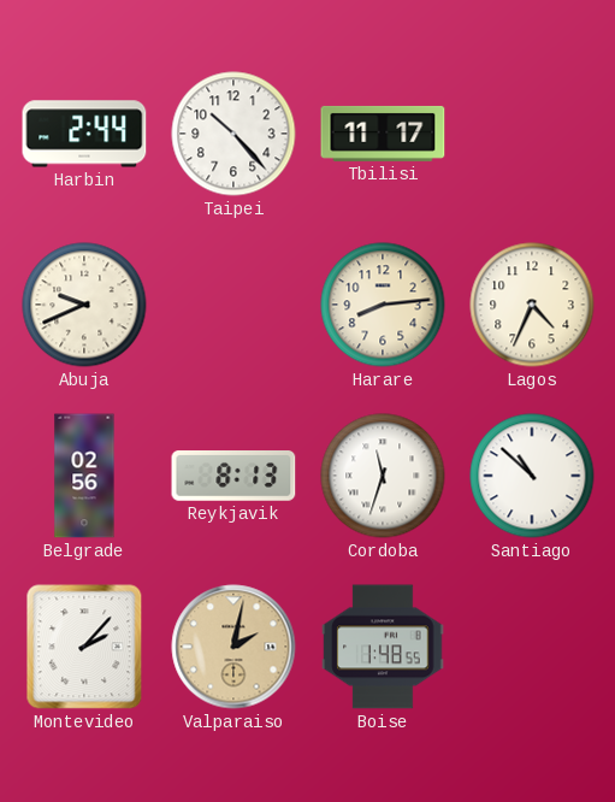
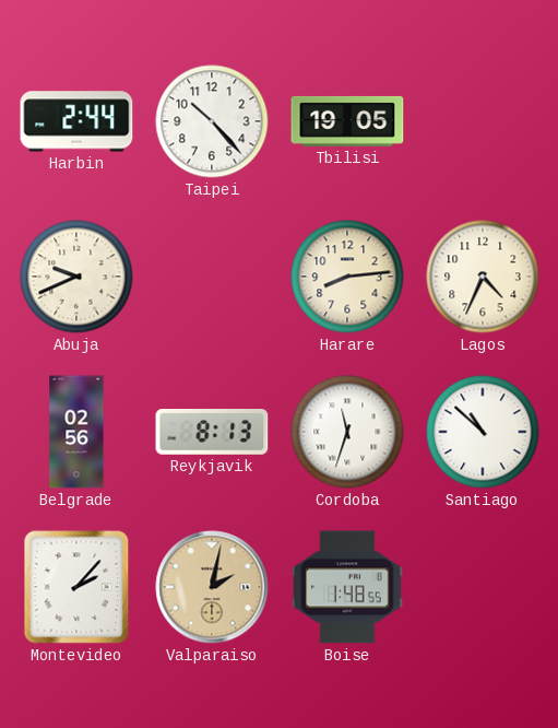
Tbilisi: 11:17 -> 19:05 (347, 121)
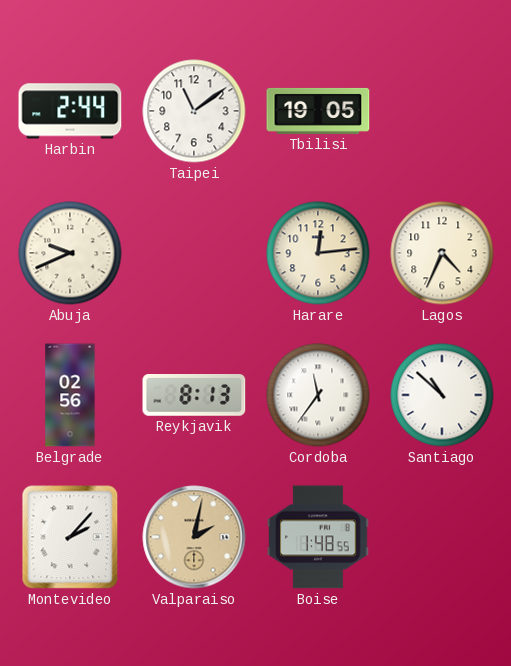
Taipei: 10:23 -> 11:09 (194, 111)
Harare: 8:14 -> 12:14 (318, 253)
Cordoba: 11:33 -> 11:36 (318, 395)
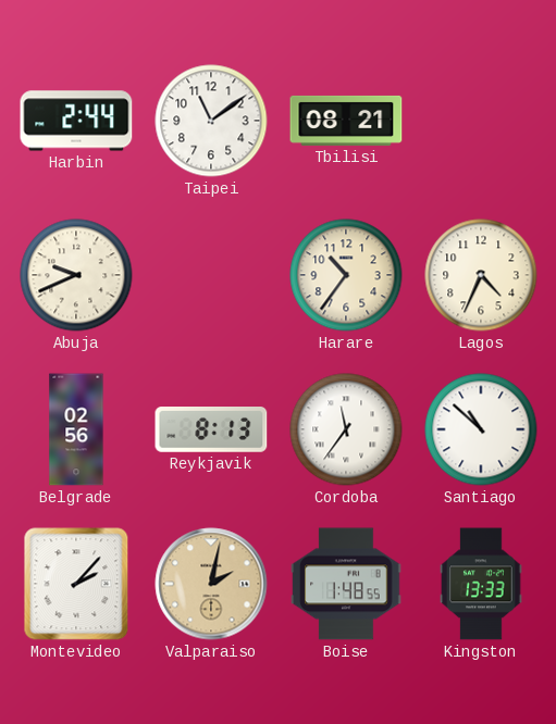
Tbilisi: 19:05 -> 08:21 (346, 121)
Harare: 12:14 -> 10:36 (346, 275)
Kingston: none -> 13:33 (481, 584)
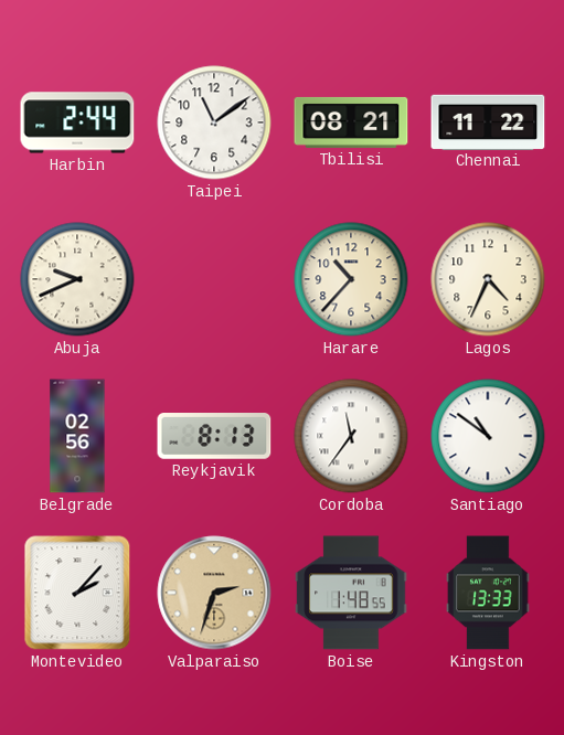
Chennai: none -> 11:22 (488, 121)
Harare: 10:36 -> 10:37 (351, 279)
Santiago: 10:52 -> 10:51 (488, 436)
Valparaiso: 2:02 -> 2:33 (214, 593)
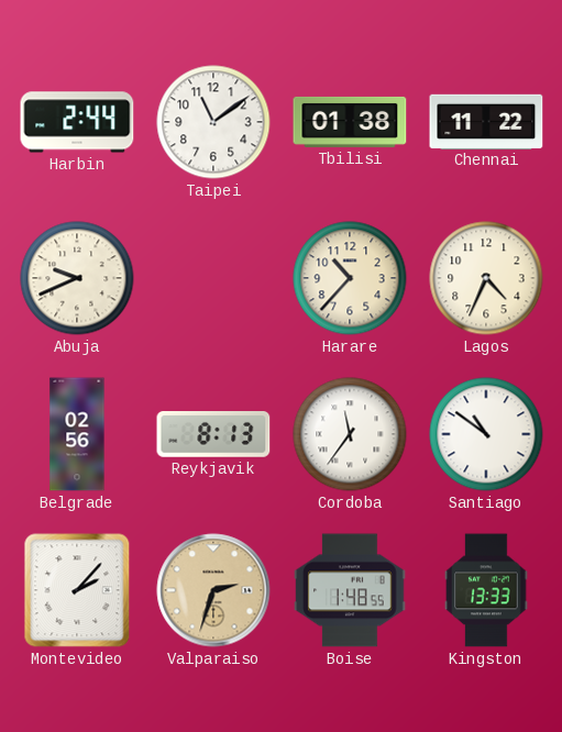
Tbilisi: 08:21 -> 01:38 (350, 122)
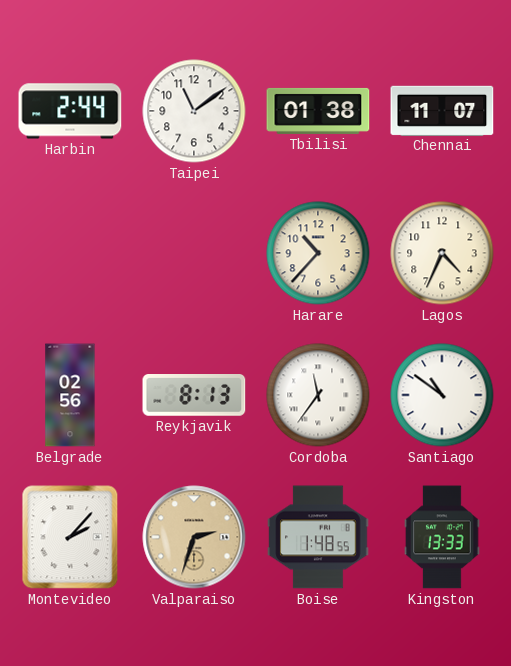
Chennai: 11:22 -> 11:07 (442, 110)
Abuja: 9:41 -> none (77, 278)
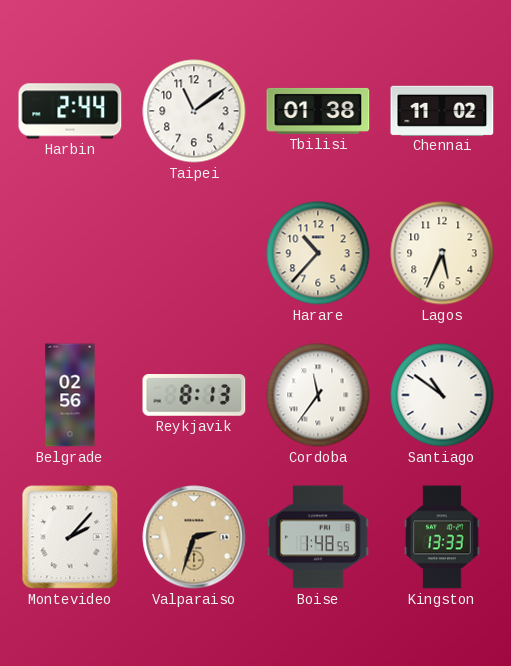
Chennai: 11:07 -> 11:02 (442, 110)
Lagos: 4:34 -> 5:34 (442, 253)
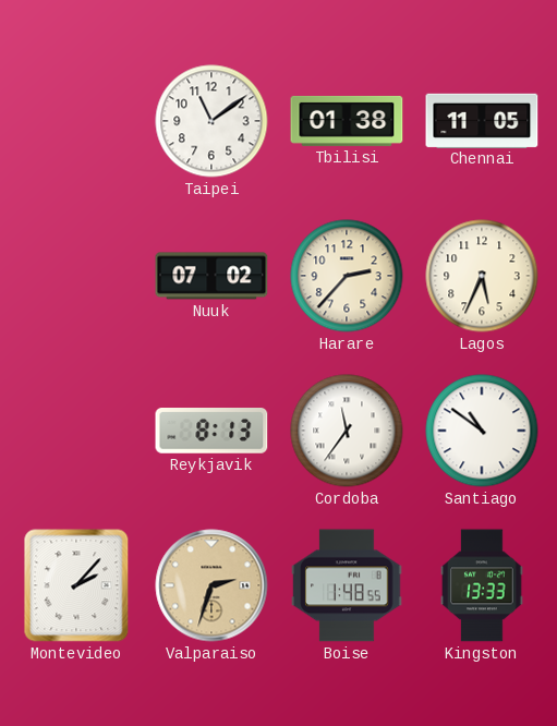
Harbin: 2:44 -> none (70, 111)
Chennai: 11:02 -> 11:05 (482, 120)
Nuuk: none -> 07:02 (211, 276)
Harare: 10:37 -> 2:37 (347, 276)
Belgrade: 02:56 -> none (70, 395)
